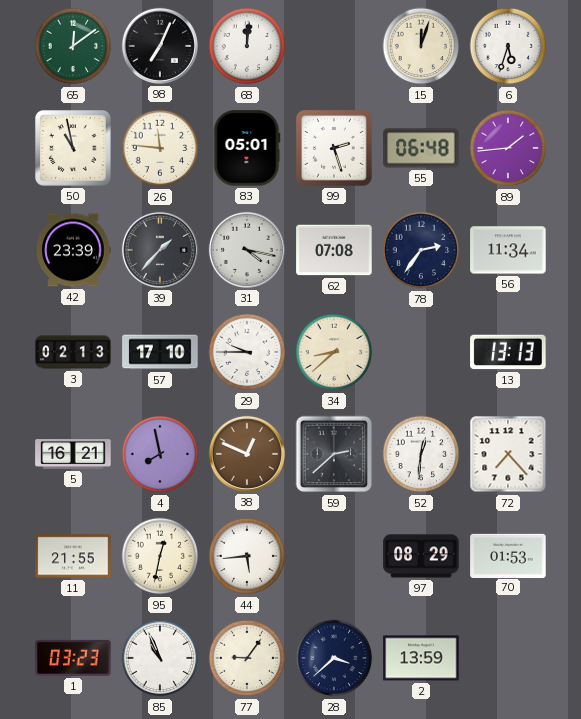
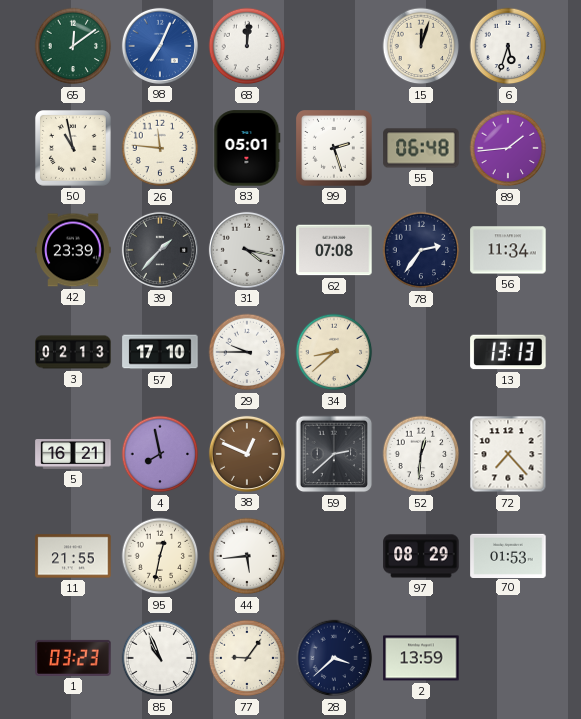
98 dial: black -> blue (160, 46)
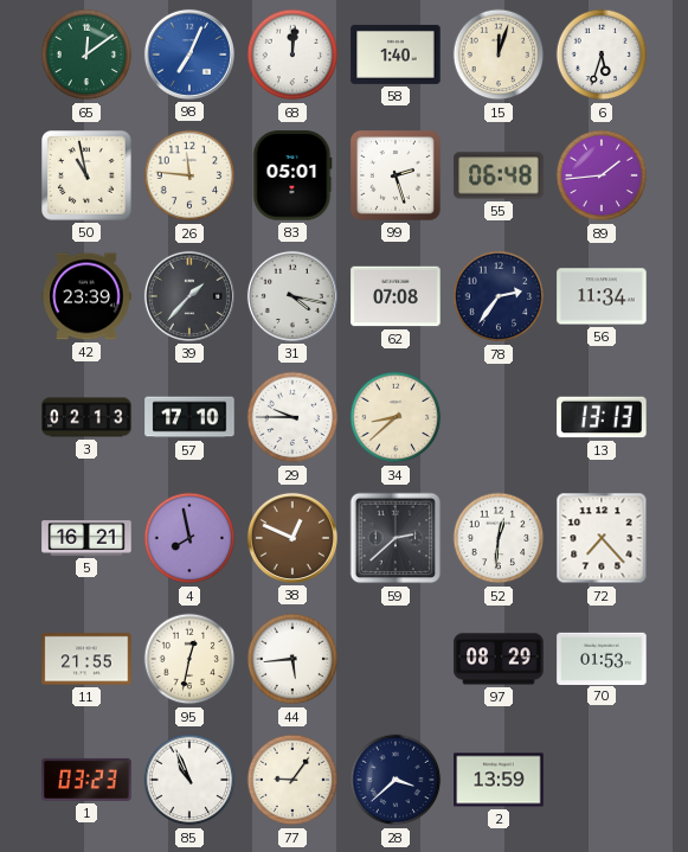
58: none -> 1:40 (396, 55)
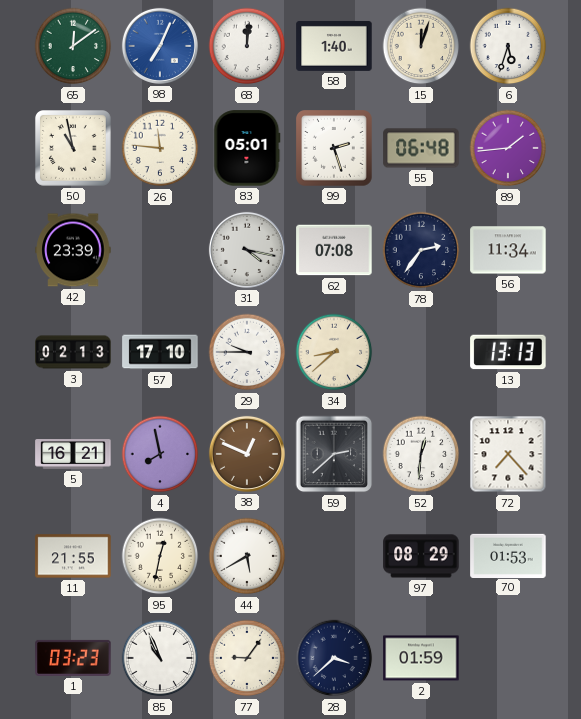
39: 1:37 -> none (189, 296)
44: 5:44 -> 5:40 (247, 556)
2: 13:59 -> 01:59 (421, 658)
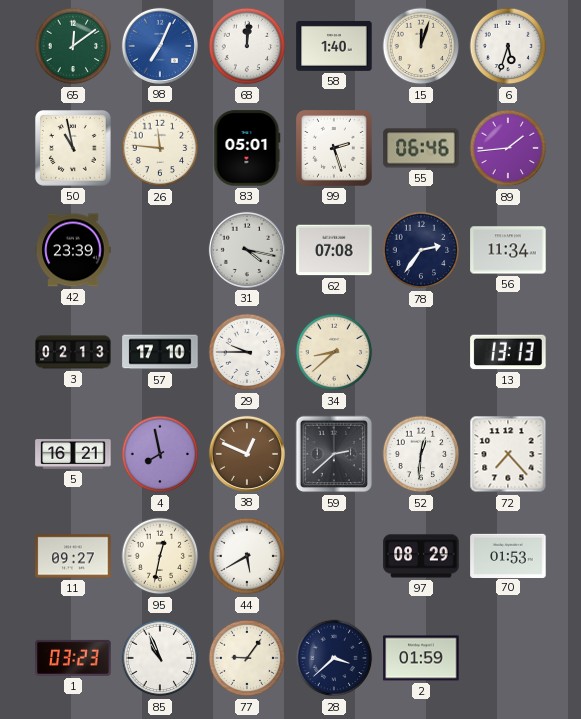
55: 06:48 -> 06:46 (421, 148)
11: 21:55 -> 09:27 (73, 556)
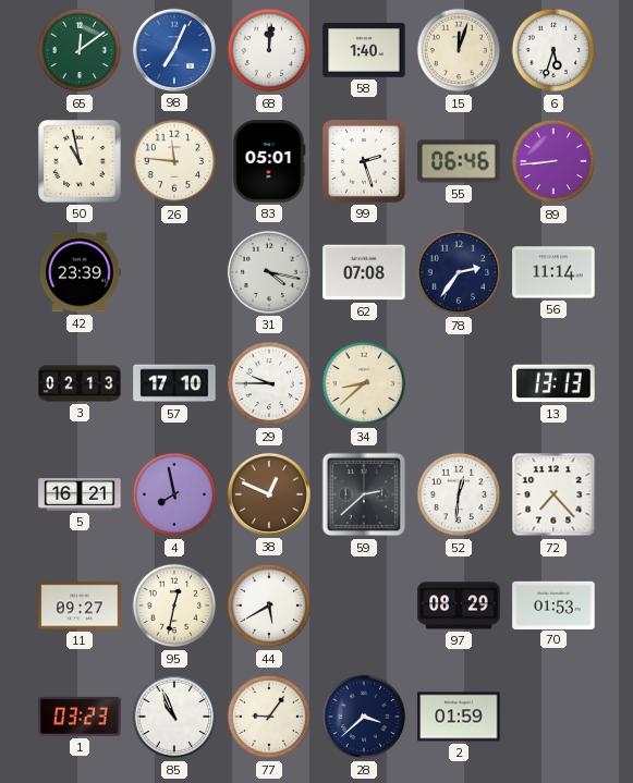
89: 1:44 -> 8:44 (553, 161)
56: 11:34 -> 11:14 (553, 272)
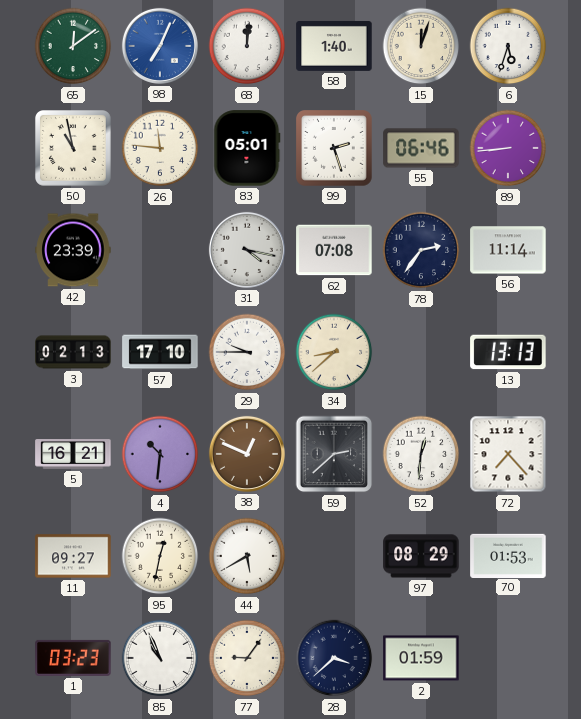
4: 7:58 -> 10:31 (160, 454)
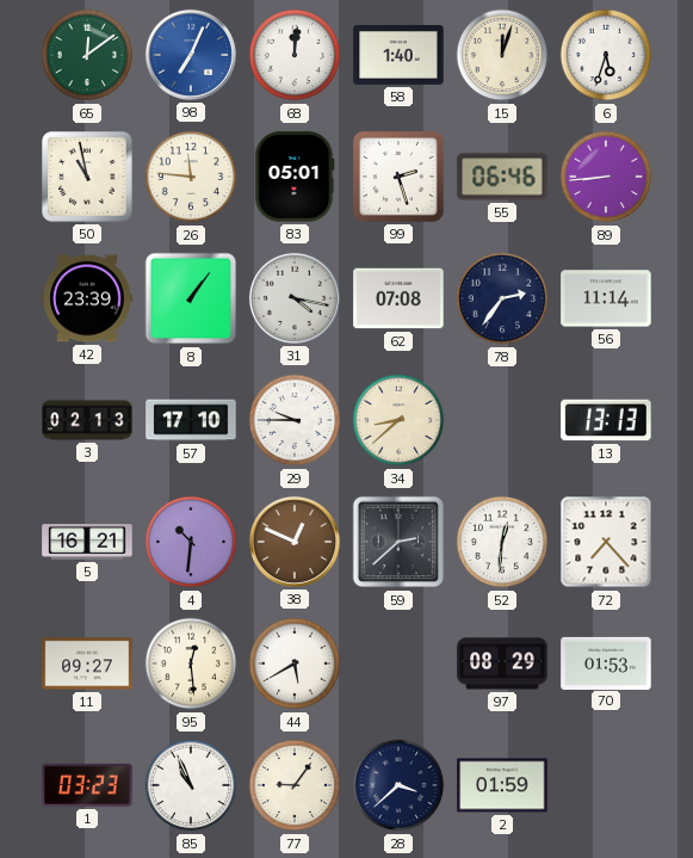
8: none -> 1:06 (191, 298)
95: 12:32 -> 12:29 (191, 663)
